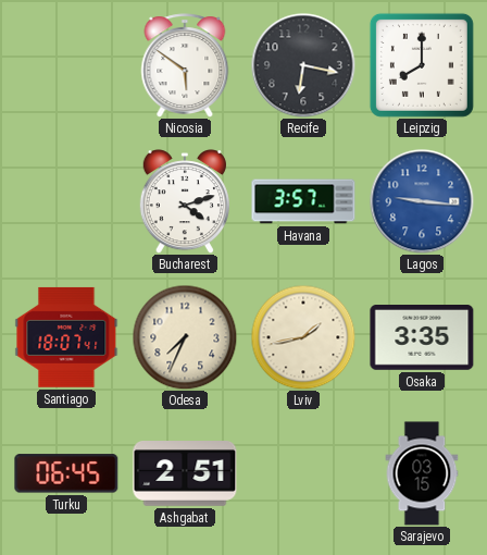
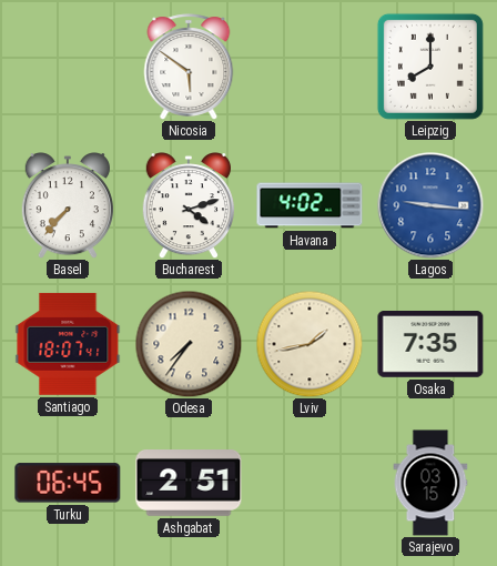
Recife: 6:17 -> none (303, 65)
Basel: none -> 7:37 (68, 205)
Havana: 3:57 -> 4:02 (310, 205)
Odesa: 7:34 -> 7:36 (189, 344)
Osaka: 3:35 -> 7:35 (430, 345)
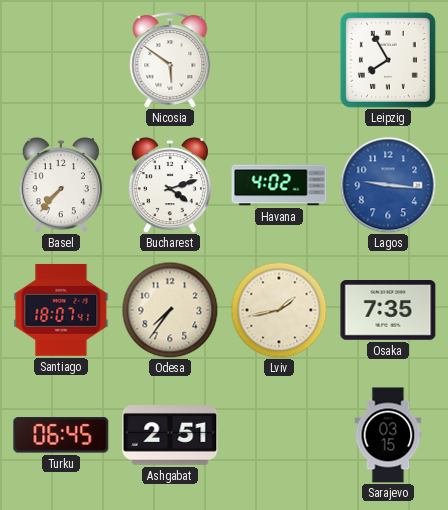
Leipzig: 8:00 -> 7:55 (388, 60)
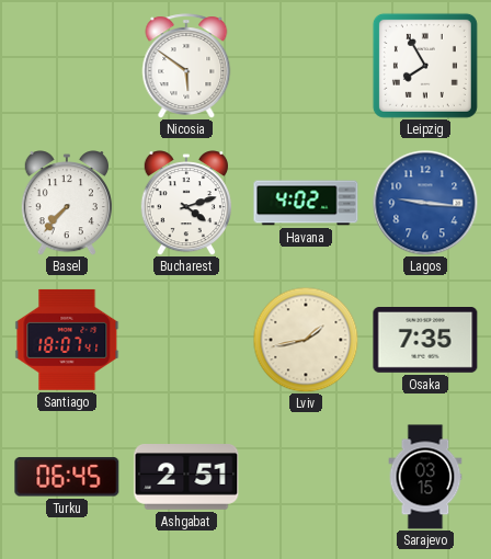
Odesa: 7:36 -> none (170, 310)
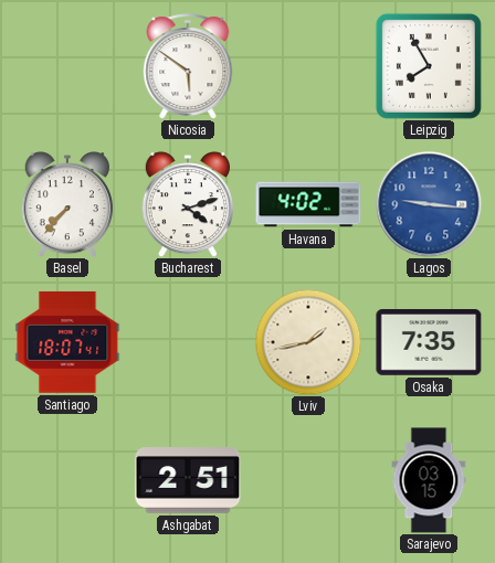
Turku: 06:45 -> none (67, 477)
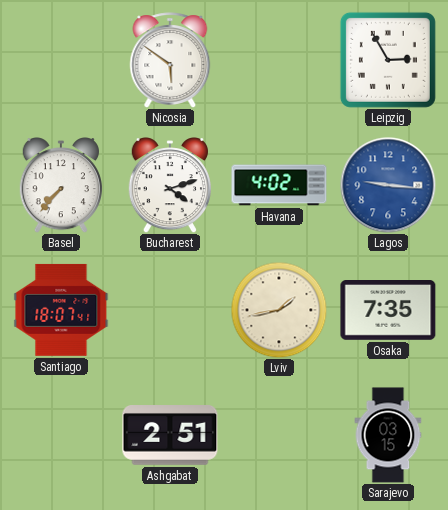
Leipzig: 7:55 -> 2:55 (388, 60)
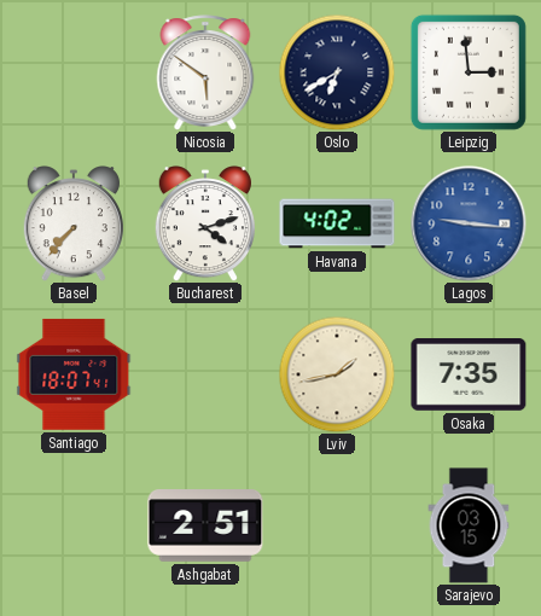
Oslo: none -> 6:40 (337, 72)
Leipzig: 2:55 -> 2:59 (469, 72)
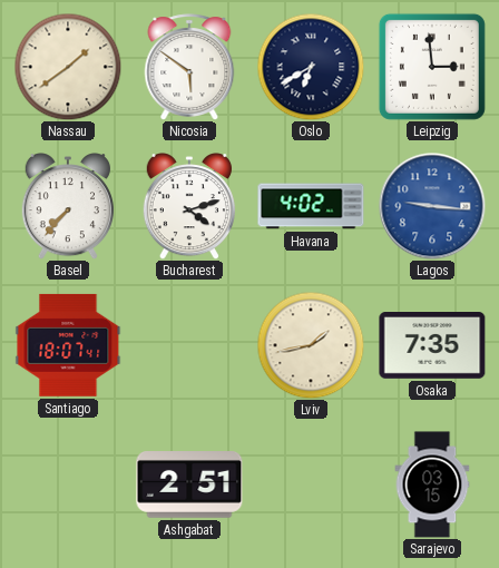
Nassau: none -> 1:39 (68, 67)
